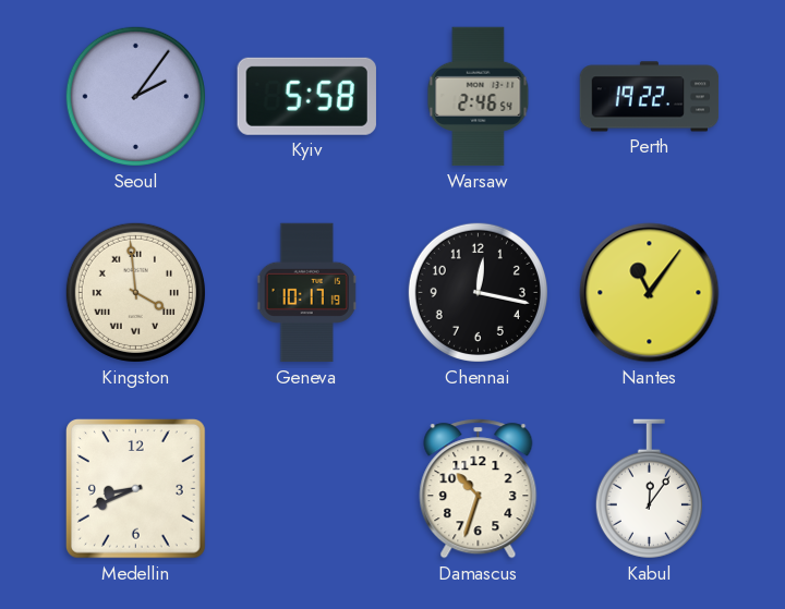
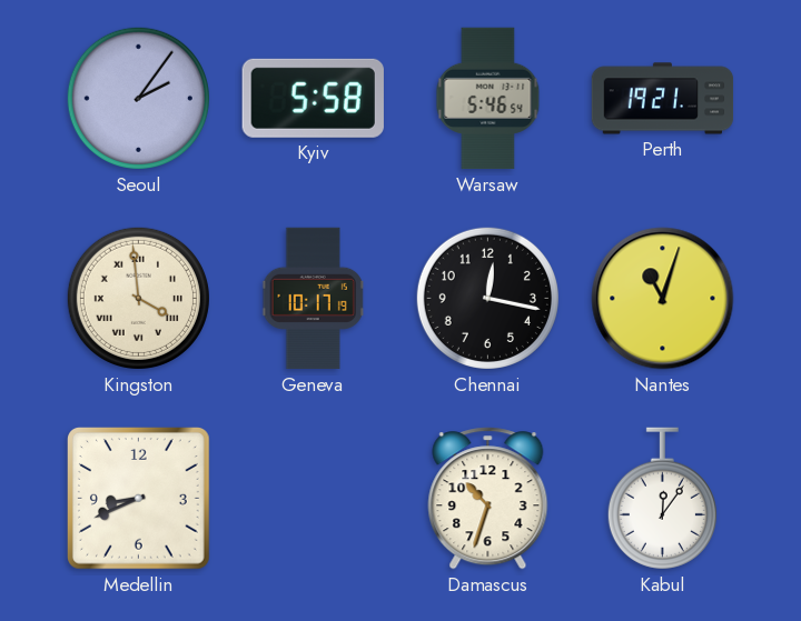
Warsaw: 2:46 -> 5:46 (488, 99)
Perth: 19:22 -> 19:21 (663, 99)
Nantes: 11:06 -> 11:03 (663, 299)
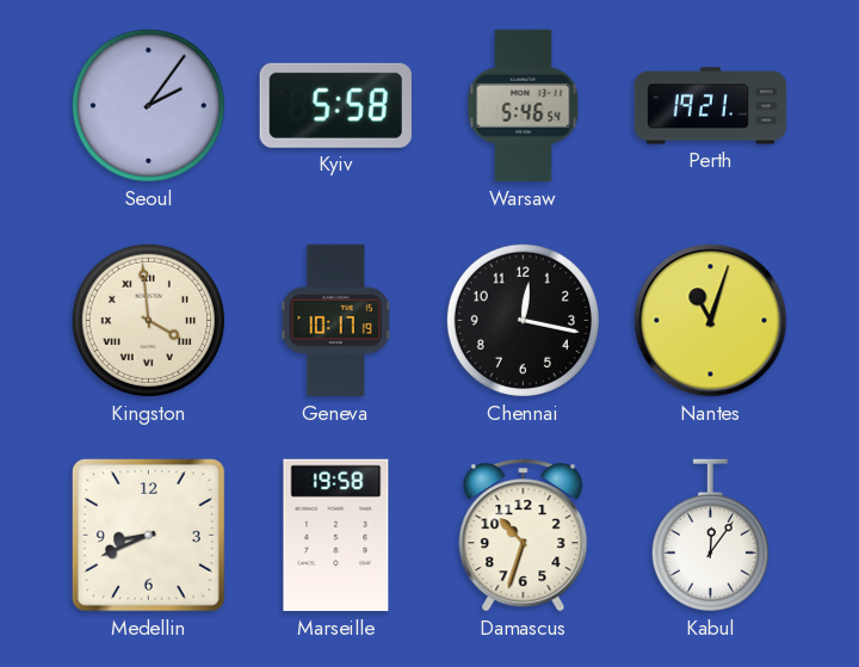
Marseille: none -> 19:58 (336, 536)
